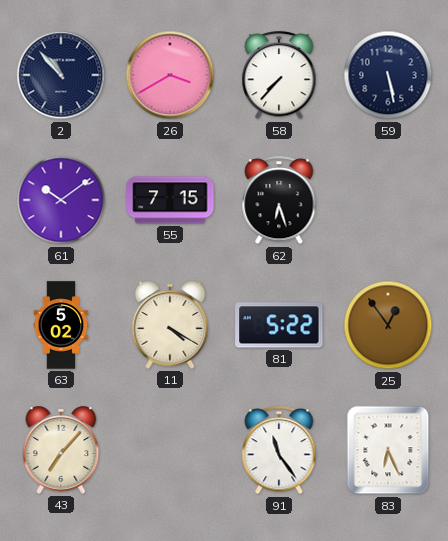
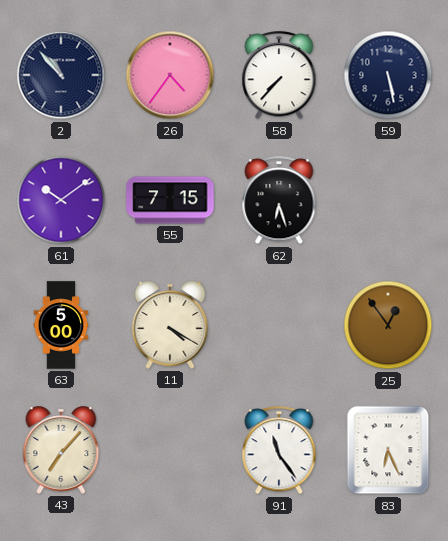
26: 3:40 -> 4:36 (170, 75)
63: 5:02 -> 5:00 (61, 325)
81: 5:22 -> none (279, 325)
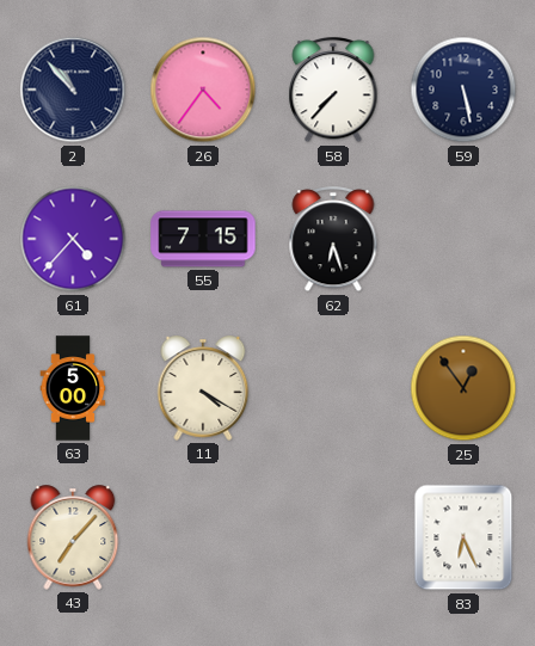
61: 10:09 -> 4:37 (73, 239)
91: 11:24 -> none (279, 451)
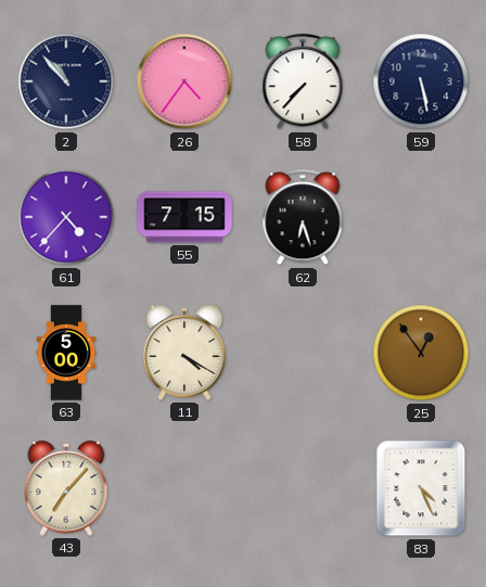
83: 6:26 -> 4:26 (421, 488)
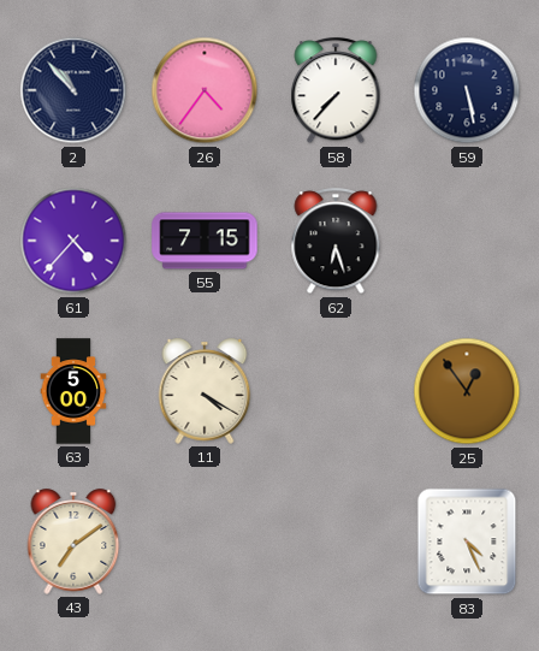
43: 7:07 -> 7:09 (73, 541)
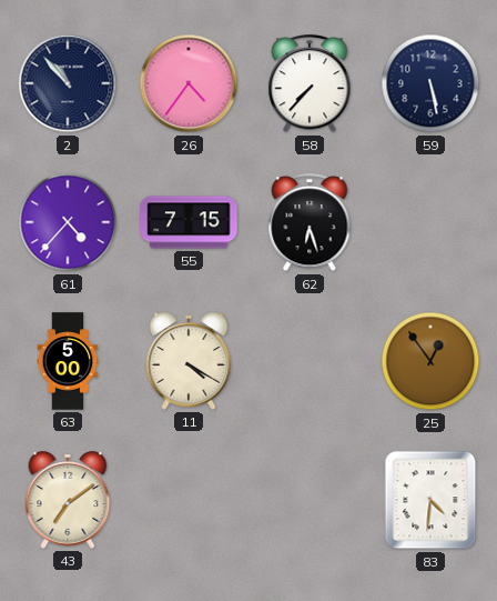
83: 4:26 -> 4:31 (430, 500)
